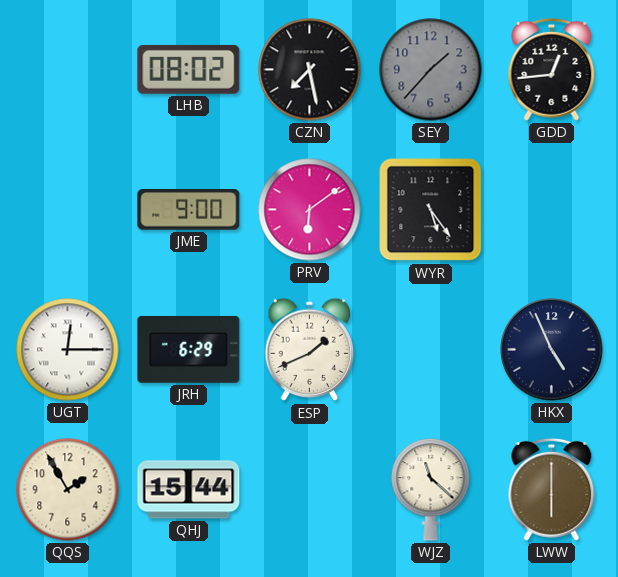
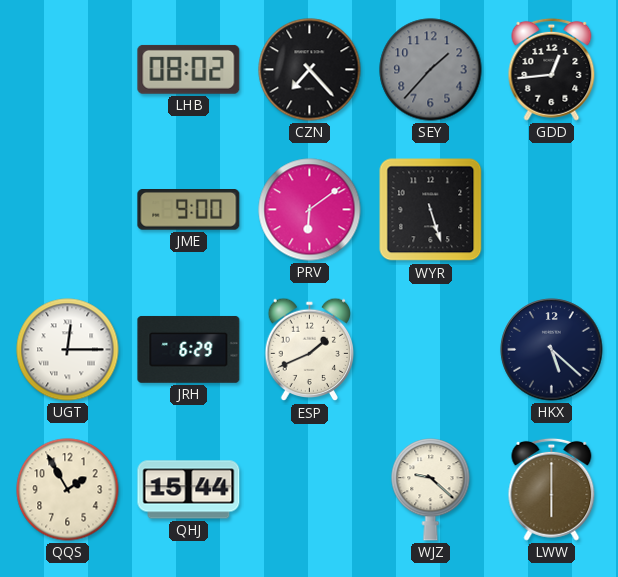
CZN: 7:28 -> 7:23 (310, 70)
WYR: 5:24 -> 5:27 (431, 210)
HKX: 4:56 -> 5:22 (552, 350)
WJZ: 11:22 -> 9:22 (431, 490)
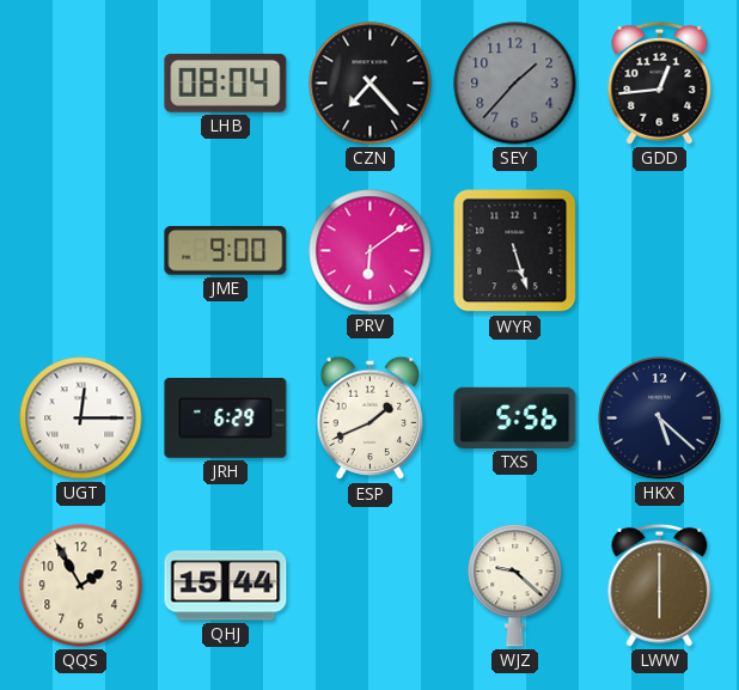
LHB: 08:02 -> 08:04 (226, 83)
TXS: none -> 5:56 (515, 417)
